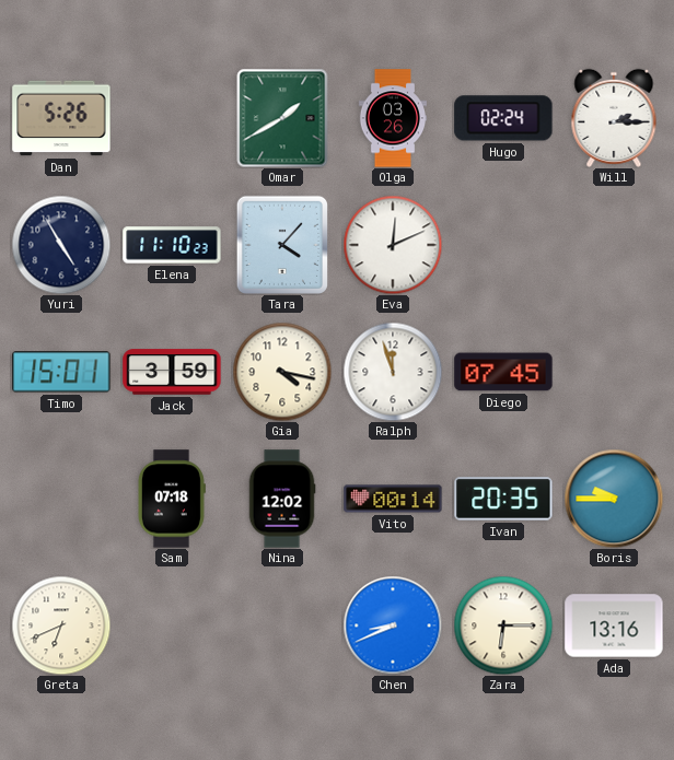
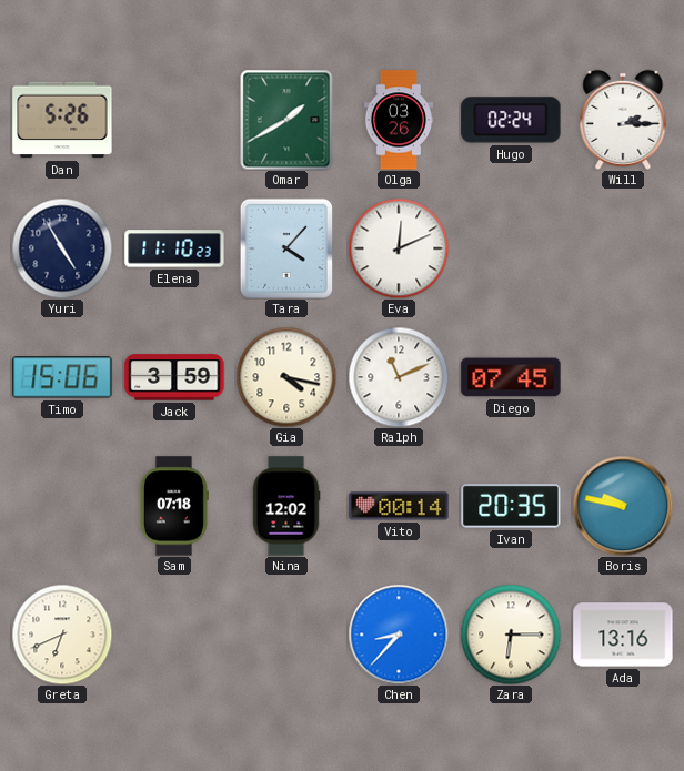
Timo: 15:01 -> 15:06 (62, 377)
Ralph: 11:57 -> 11:11 (399, 377)
Boris: 9:45 -> 9:47 (623, 506)
Chen: 8:41 -> 8:37 (399, 635)
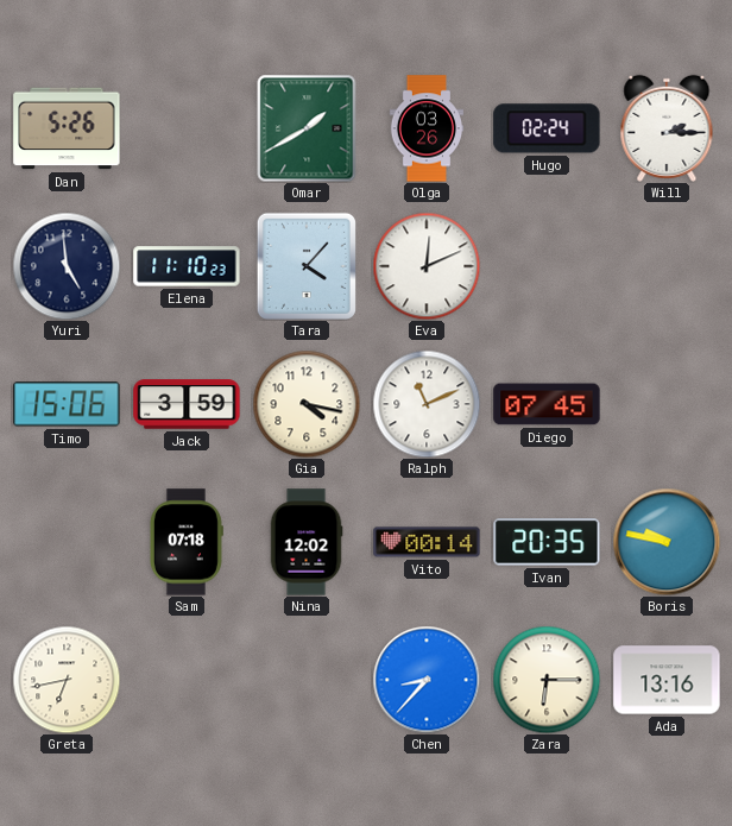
Yuri: 4:55 -> 4:59 (67, 266)
Greta: 6:41 -> 6:43 (67, 680)
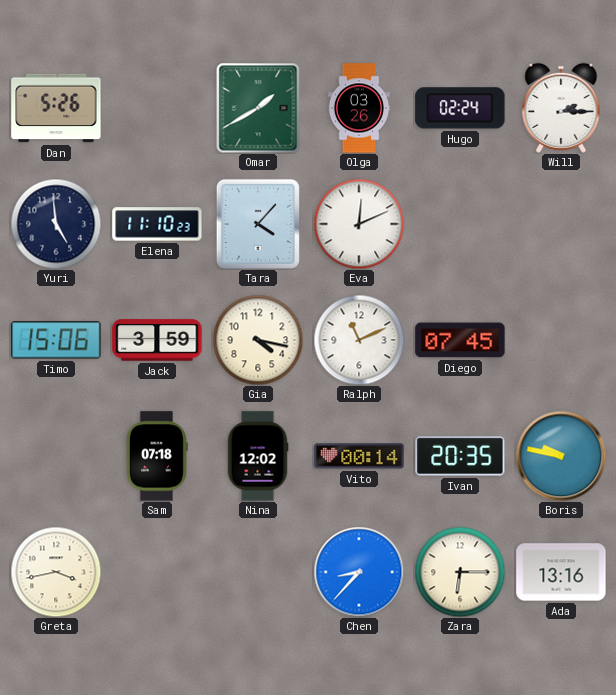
Greta: 6:43 -> 3:43 (56, 572)
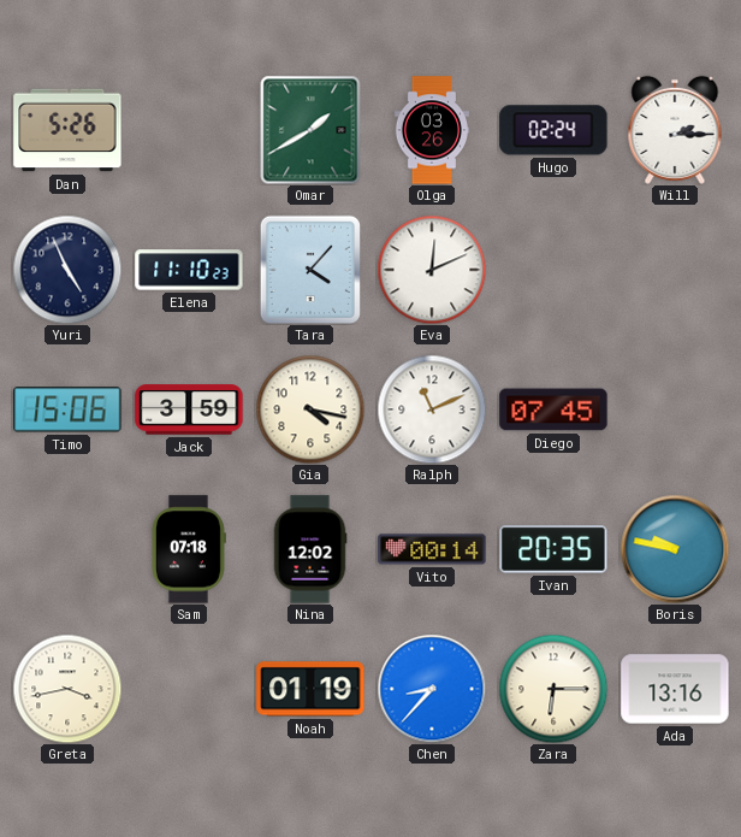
Yuri: 4:59 -> 4:56 (67, 270)
Noah: none -> 01:19 (310, 689)
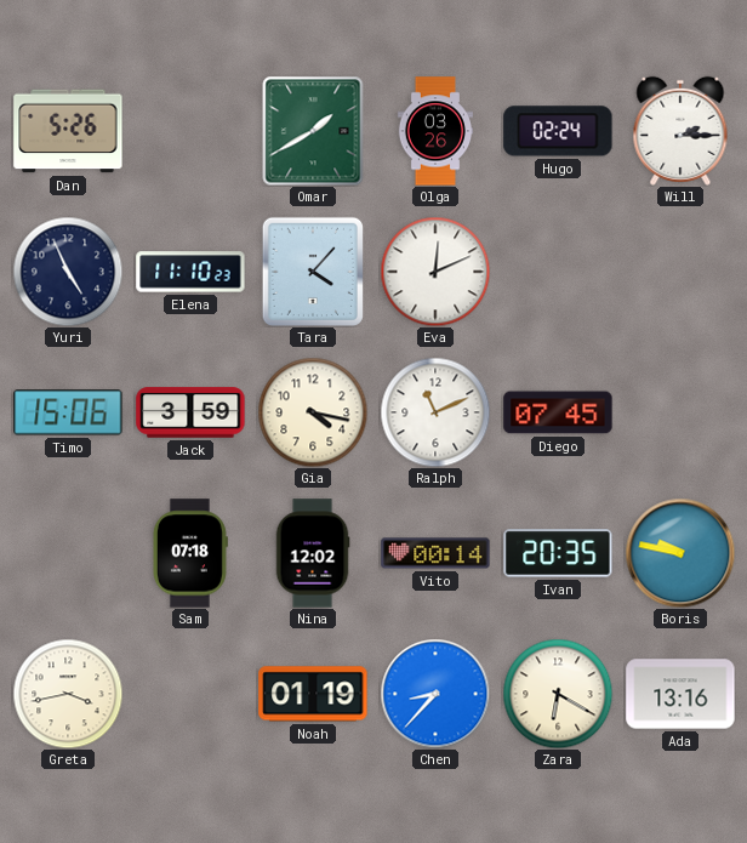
Zara: 6:15 -> 6:20 (558, 694)
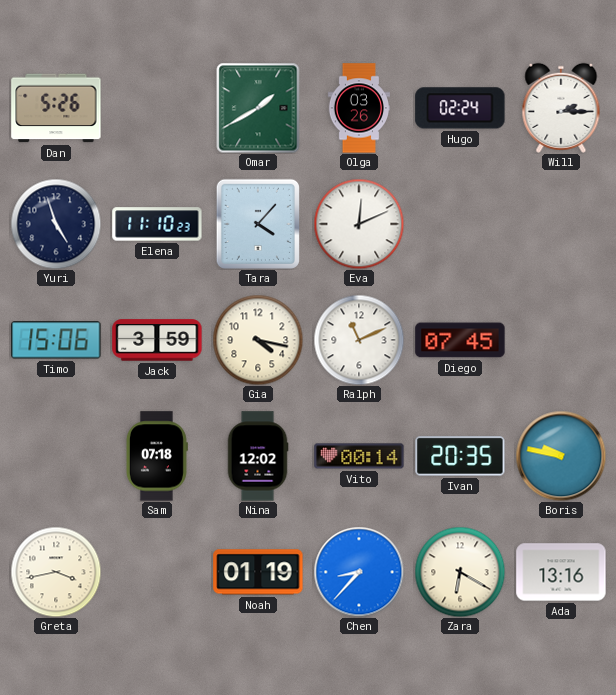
Yuri: 4:56 -> 4:57 (56, 224)
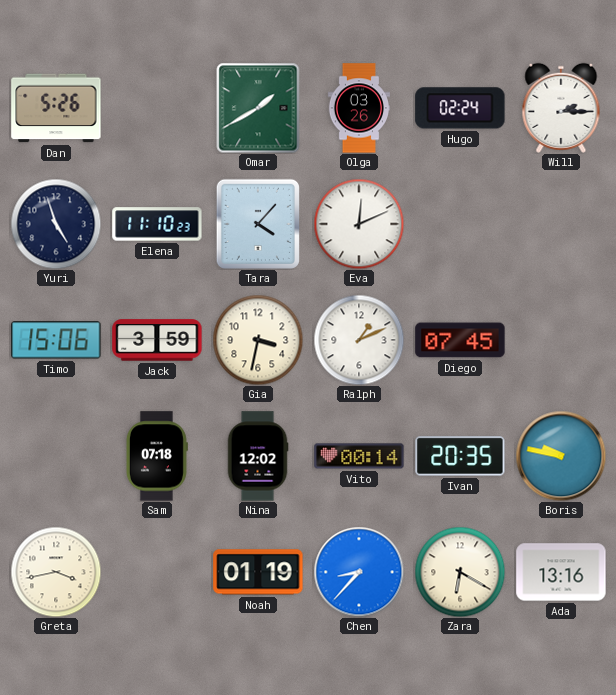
Gia: 4:17 -> 3:32 (258, 340)
Ralph: 11:11 -> 1:11 (359, 340)
